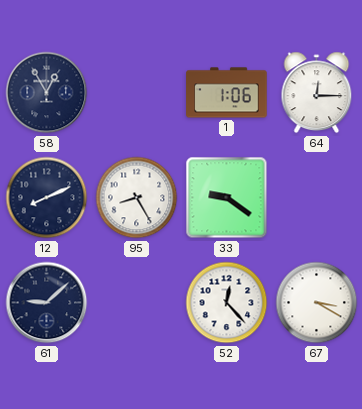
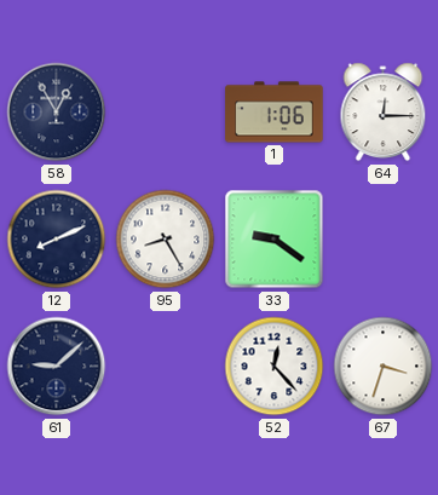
67: 3:20 -> 3:33 (384, 367)
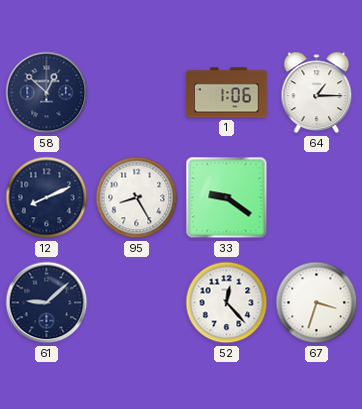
58: 12:55 -> 12:52 (47, 93)
64: 12:15 -> 1:15 (317, 93)
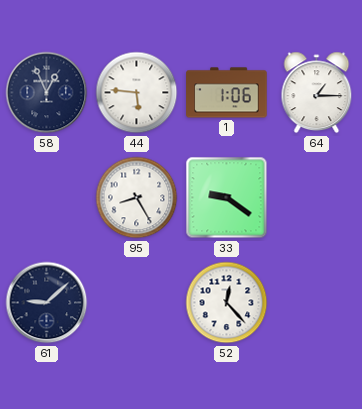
58: 12:52 -> 12:56 (47, 93)
44: none -> 5:46 (137, 93)
12: 8:11 -> none (47, 198)
67: 3:33 -> none (317, 303)
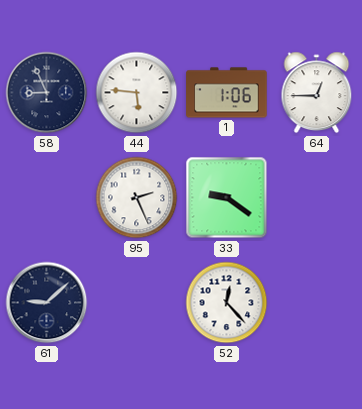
58: 12:56 -> 8:56 (47, 93)
64: 1:15 -> 12:45 (317, 93)
95: 8:25 -> 2:26 (137, 198)
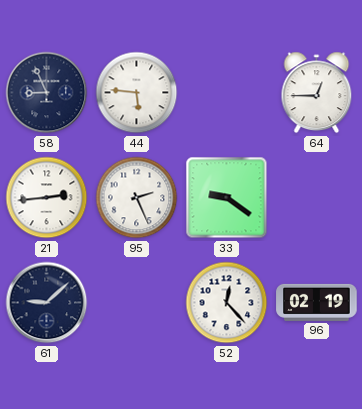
1: 1:06 -> none (227, 93)
21: none -> 2:44 (47, 198)
96: none -> 02:19 (317, 302)
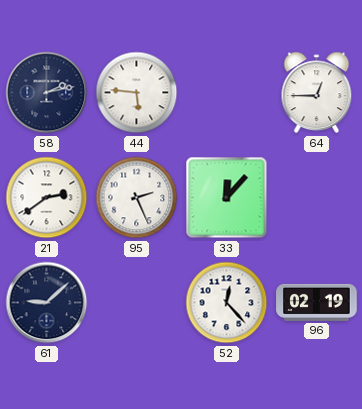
58: 8:56 -> 2:13 (47, 93)
21: 2:44 -> 2:39 (47, 198)
33: 9:21 -> 12:07 (227, 198)
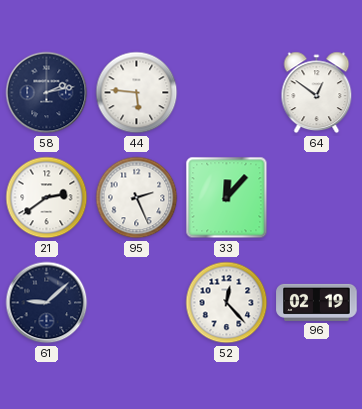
64: 12:45 -> 12:51 (317, 93)
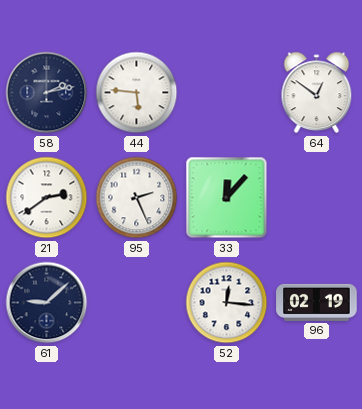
52: 12:23 -> 12:16 (227, 303)
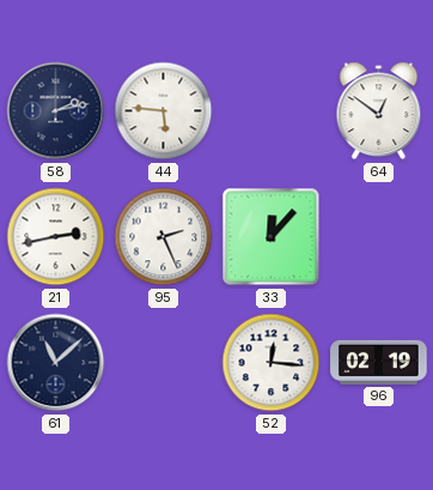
21: 2:39 -> 2:43 (56, 237)
61: 9:08 -> 11:08 (56, 363)
